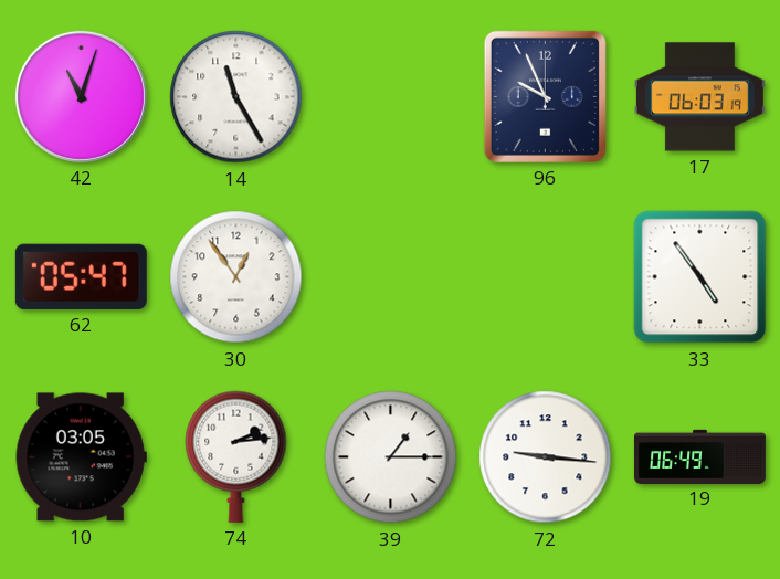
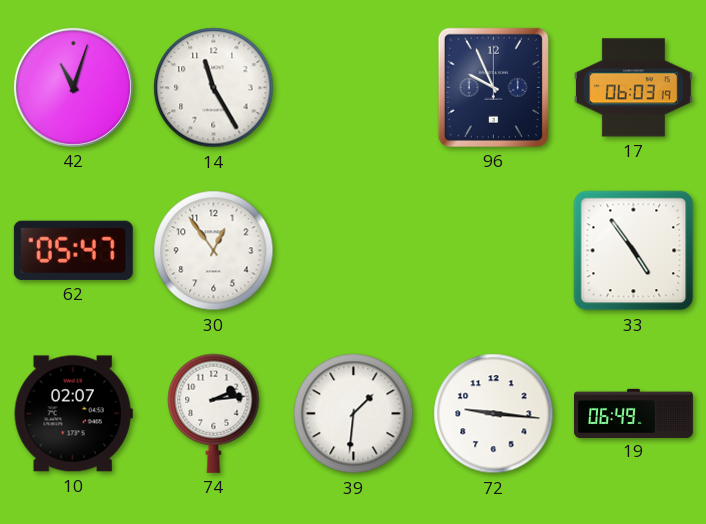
10: 03:05 -> 02:07 (73, 414)
39: 1:15 -> 1:31 (354, 414)
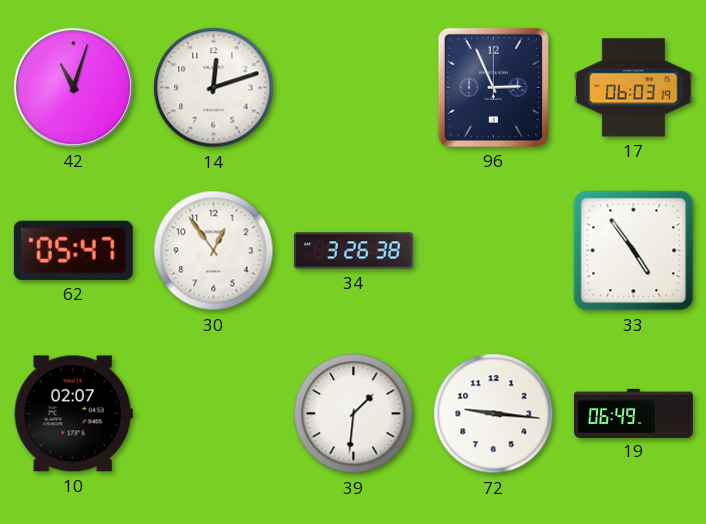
14: 11:25 -> 12:12 (214, 88)
96: 9:56 -> 2:56 (493, 87)
34: none -> 3:26 (353, 251)
74: 2:14 -> none (214, 413)
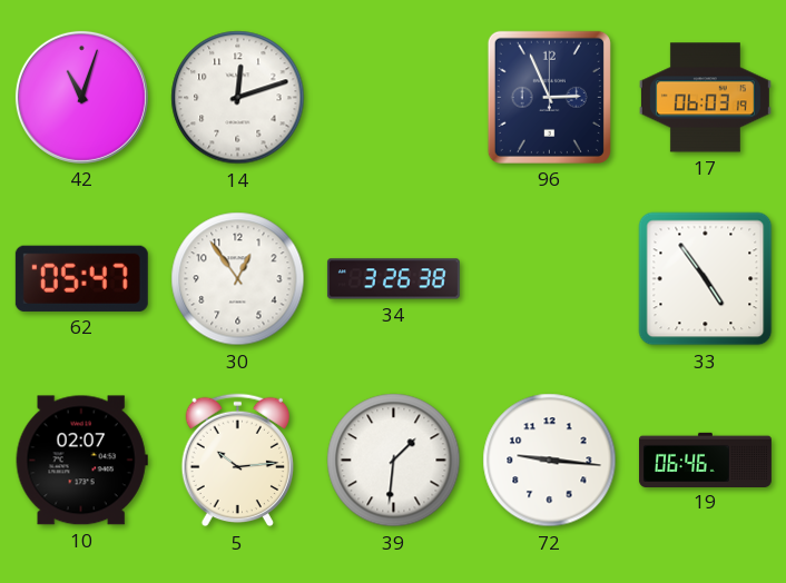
5: none -> 10:14 (237, 461)
19: 06:49 -> 06:46 (705, 460)
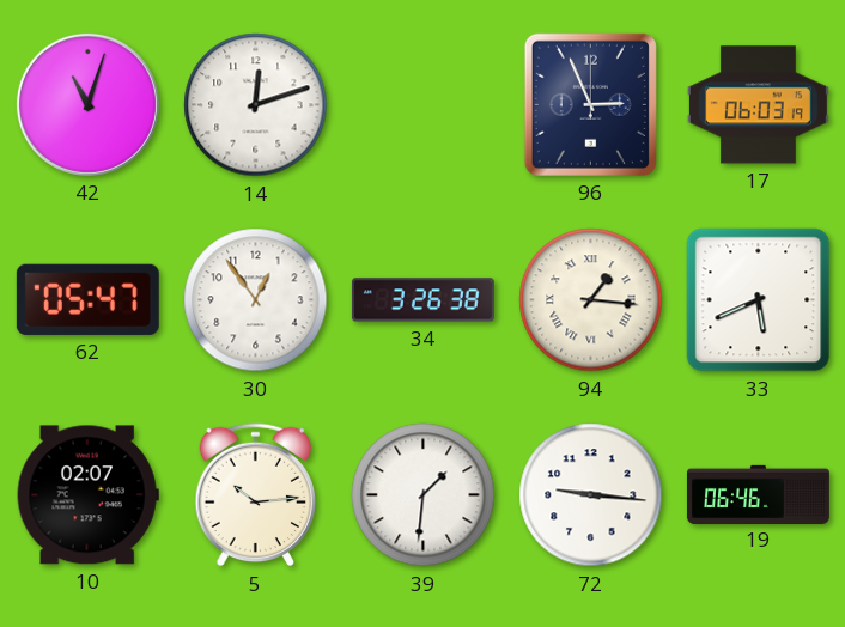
94: none -> 1:16 (591, 300)
33: 4:54 -> 5:41 (759, 300)
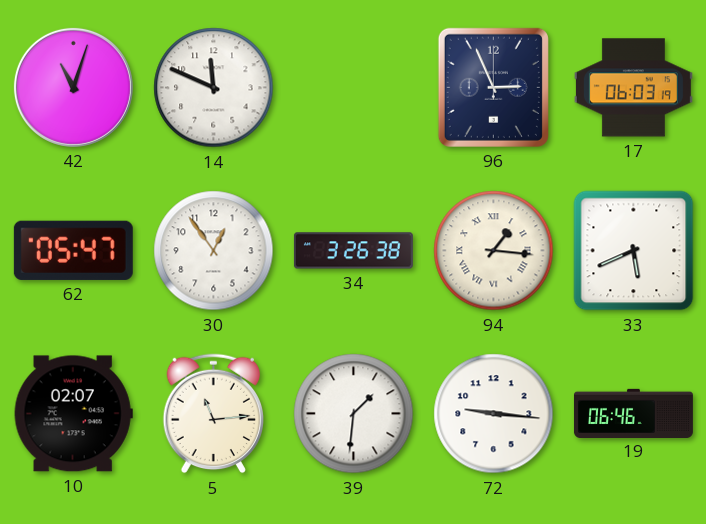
14: 12:12 -> 11:49 (214, 88)
5: 10:14 -> 11:14 (213, 414)
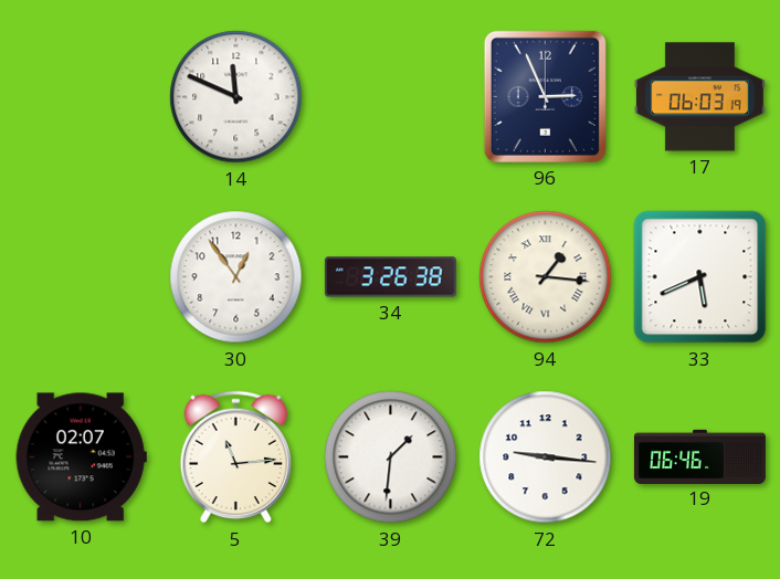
42: 11:03 -> none (73, 87)
62: 05:47 -> none (73, 250)
